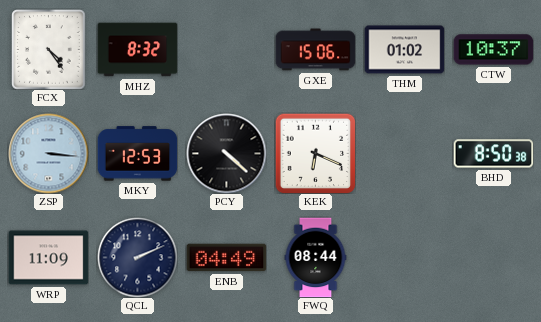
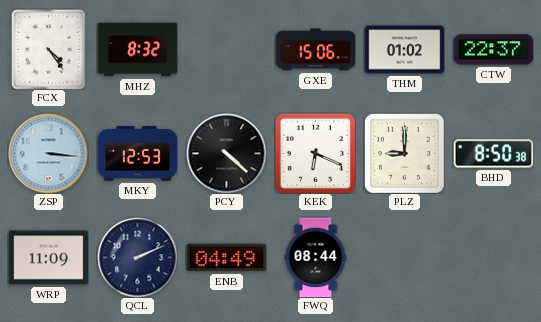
CTW: 10:37 -> 22:37 (493, 50)
PLZ: none -> 9:00 (404, 153)
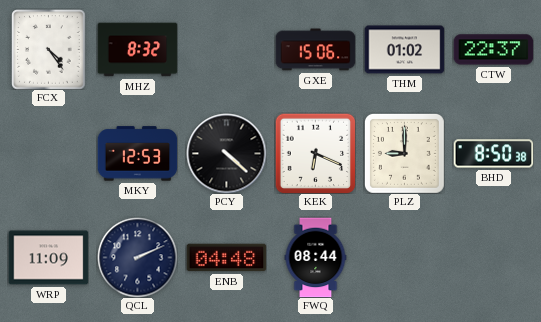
ZSP: 3:16 -> none (48, 153)
ENB: 04:49 -> 04:48 (226, 258)
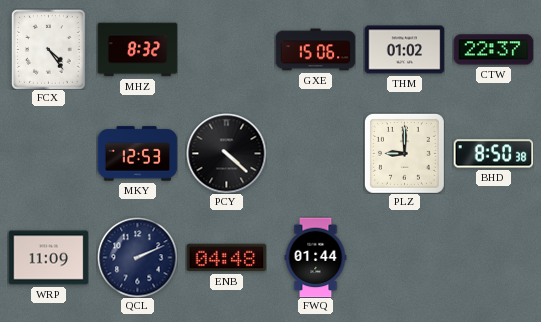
KEK: 6:19 -> none (315, 153)
FWQ: 08:44 -> 01:44 (316, 257)
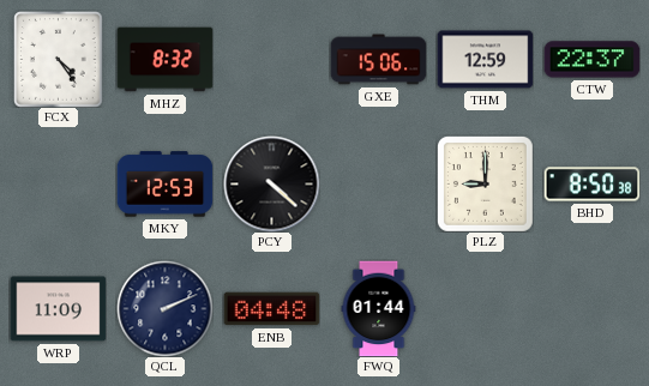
THM: 01:02 -> 12:59 (485, 60)
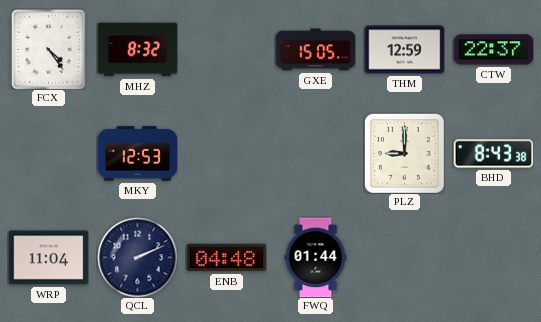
GXE: 15:06 -> 15:05 (315, 50)
PCY: 4:22 -> none (271, 183)
BHD: 8:50 -> 8:43 (493, 154)
WRP: 11:09 -> 11:04 (48, 258)
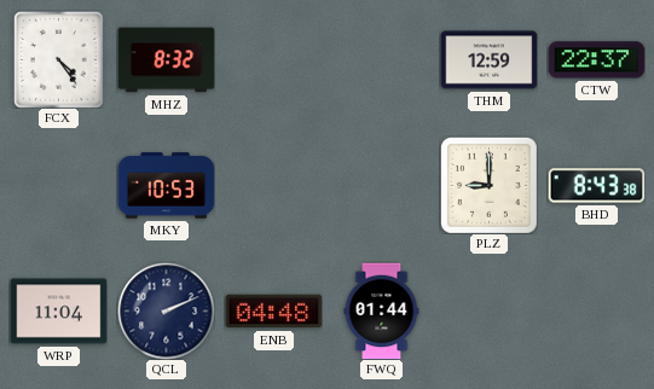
GXE: 15:05 -> none (315, 50)
MKY: 12:53 -> 10:53 (166, 186)
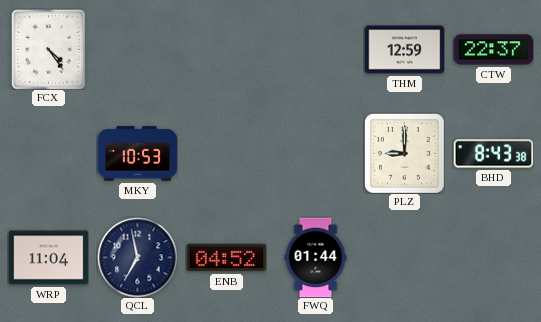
MHZ: 8:32 -> none (166, 60)
QCL: 2:11 -> 6:58 (137, 257)
ENB: 04:48 -> 04:52 (226, 258)
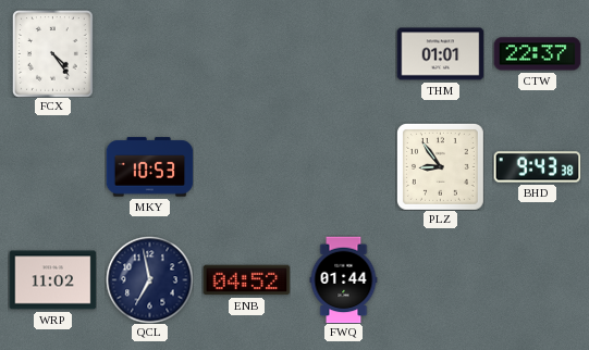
THM: 12:59 -> 01:01 (440, 54)
PLZ: 9:00 -> 8:54 (440, 166)
BHD: 8:43 -> 9:43 (537, 167)
WRP: 11:04 -> 11:02 (52, 280)
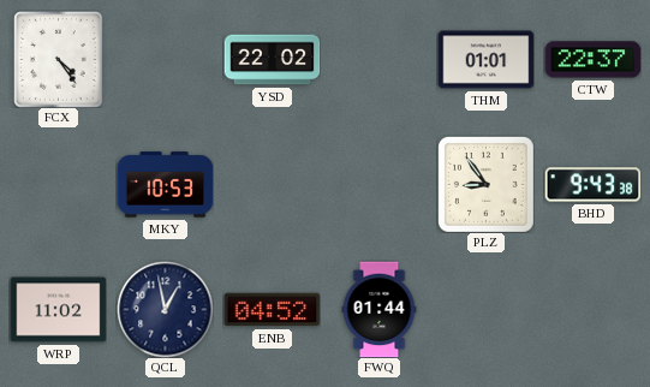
YSD: none -> 22:02 (272, 60)
QCL: 6:58 -> 12:58 (165, 309)
